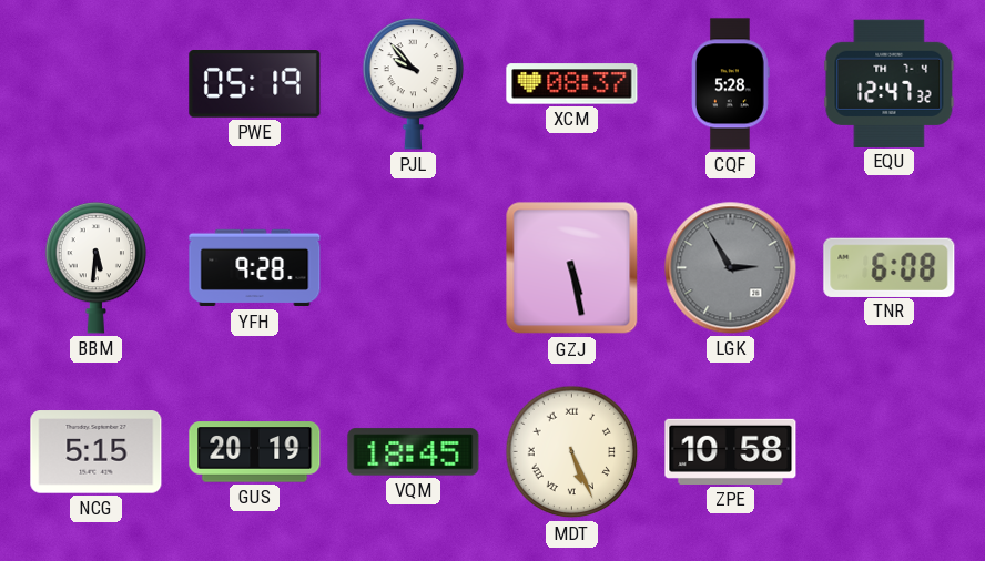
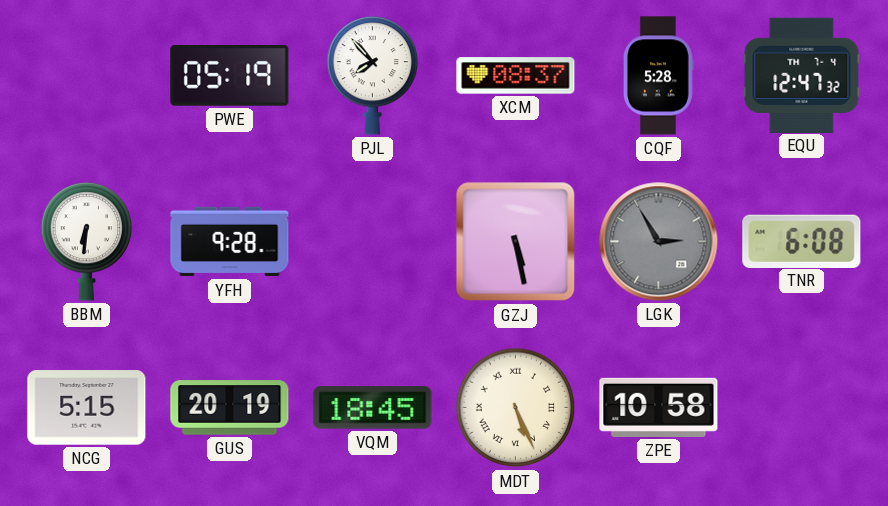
PJL: 9:53 -> 7:53 (373, 76)
BBM: 5:31 -> 6:31 (87, 242)
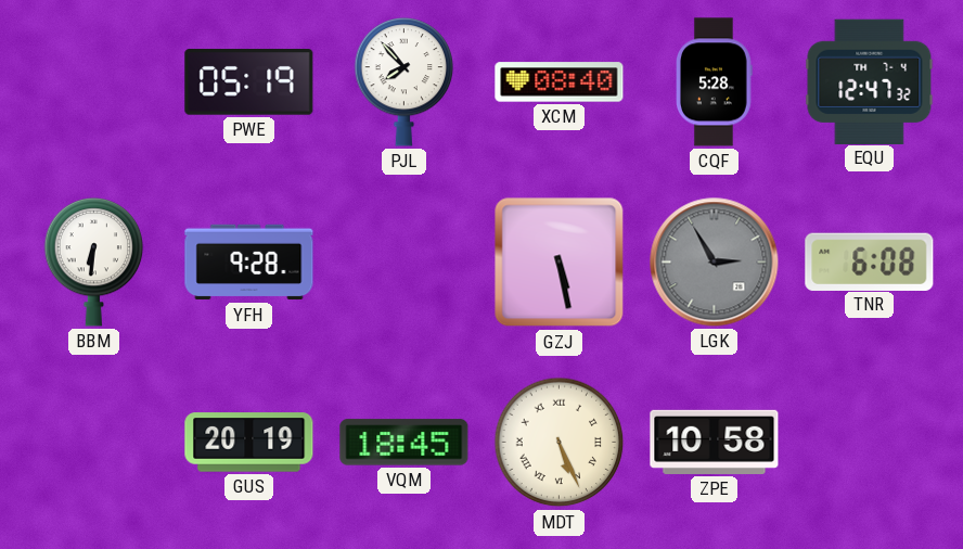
XCM: 08:37 -> 08:40 (560, 82)
NCG: 5:15 -> none (87, 408)
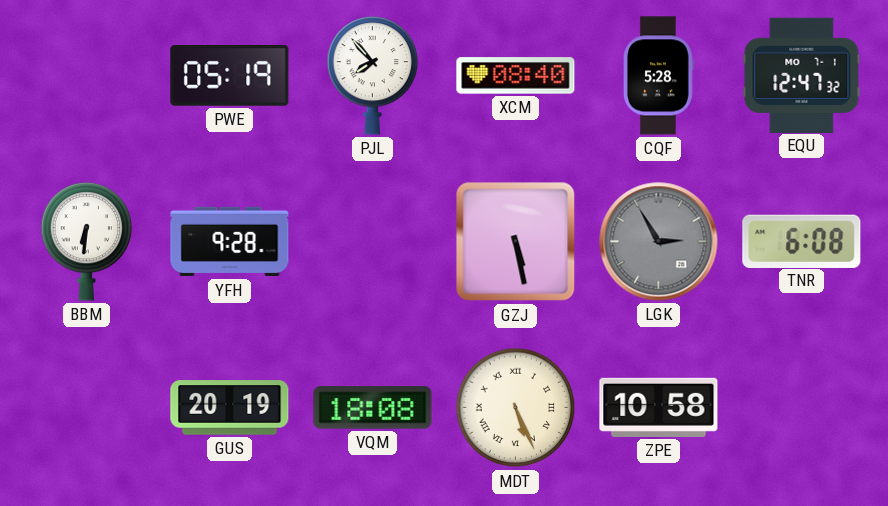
EQU date: TH 7-4 -> MO 7-1 (802, 75)
VQM: 18:45 -> 18:08 (373, 408)
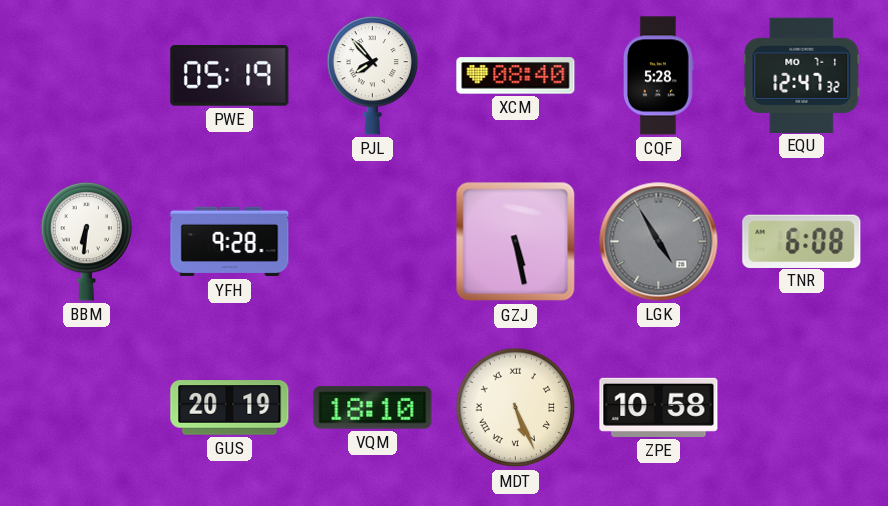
LGK: 2:55 -> 4:55 (659, 242)
VQM: 18:08 -> 18:10 (373, 408)
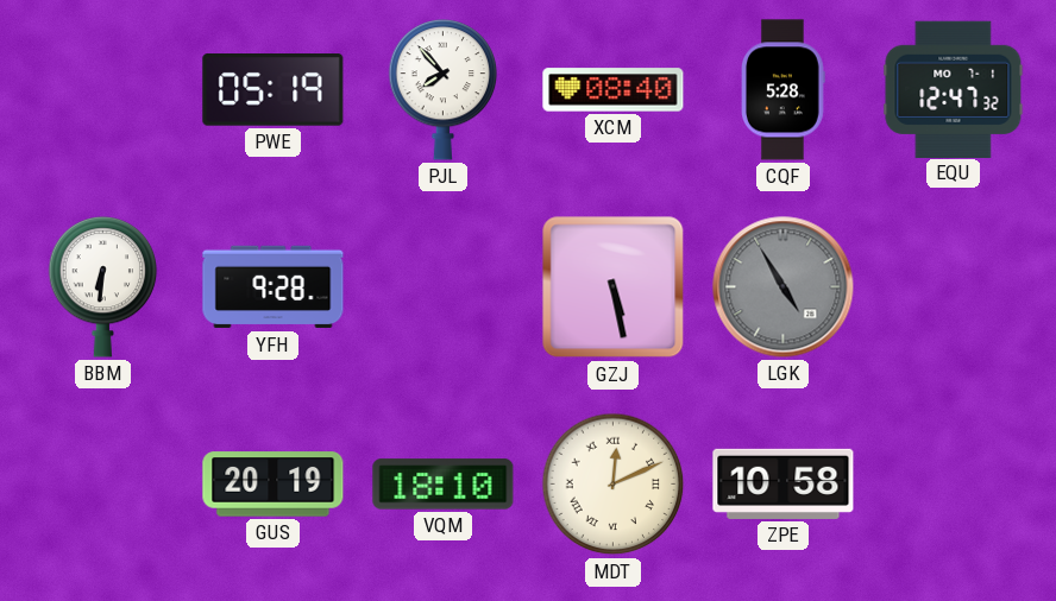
TNR: 6:08 -> none (802, 241)
MDT: 5:26 -> 12:11 (614, 485)
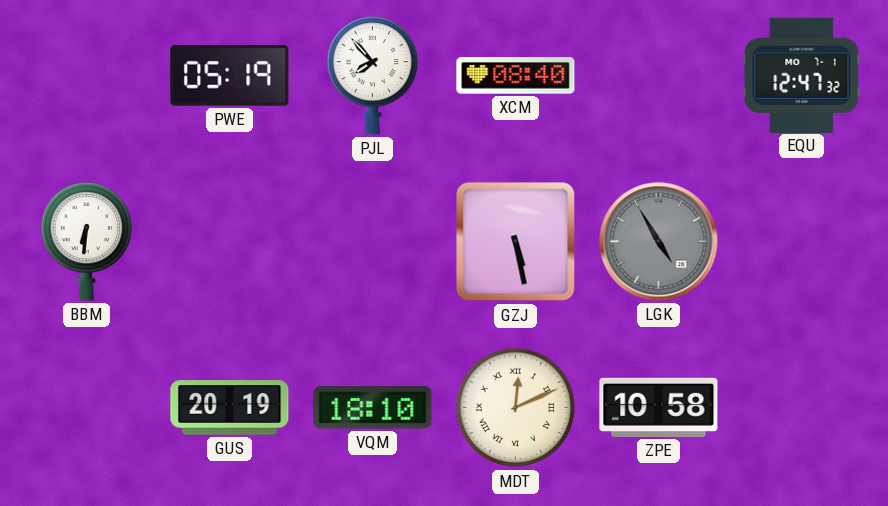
CQF: 5:28 -> none (784, 90)
YFH: 9:28 -> none (274, 287)
